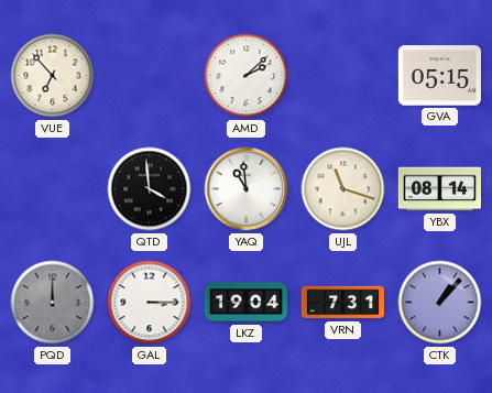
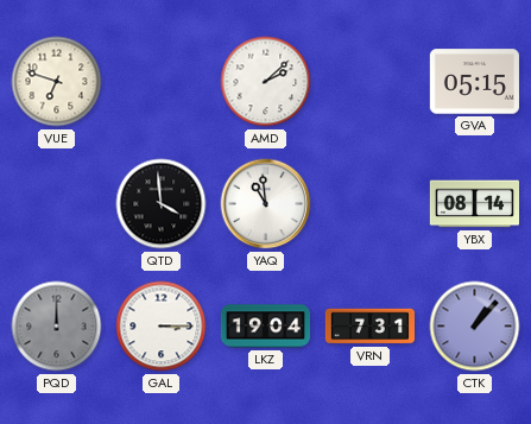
VUE: 6:53 -> 6:48 (57, 82)
UJL: 11:18 -> none (343, 189)
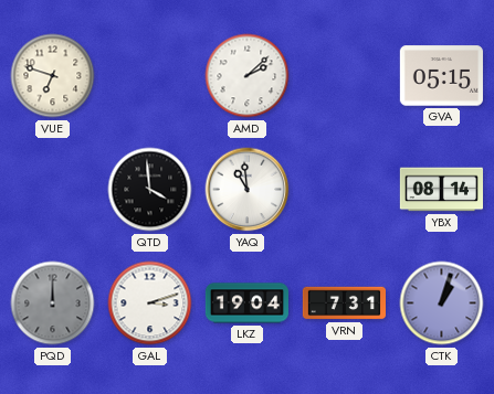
GAL: 3:15 -> 3:12 (150, 304)
CTK: 1:07 -> 1:03 (442, 304)
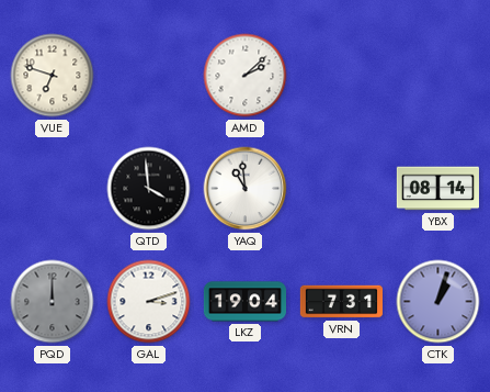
GVA: 05:15 -> none (441, 76)
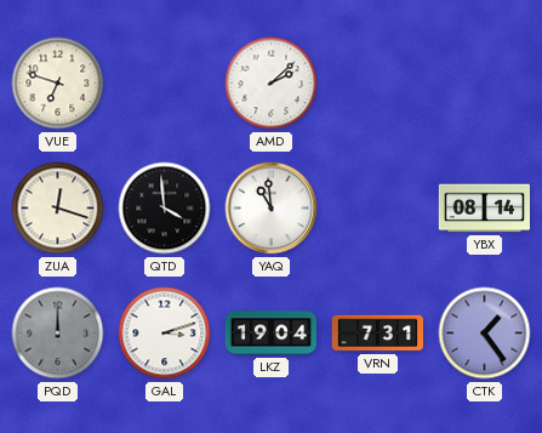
ZUA: none -> 12:18 (58, 209)
CTK: 1:03 -> 1:24 (485, 334)
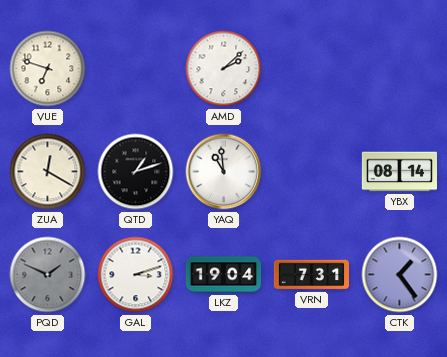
ZUA: 12:18 -> 12:20 (48, 172)
QTD: 3:59 -> 1:12 (136, 172)
PQD: 12:00 -> 1:49 (48, 275)
